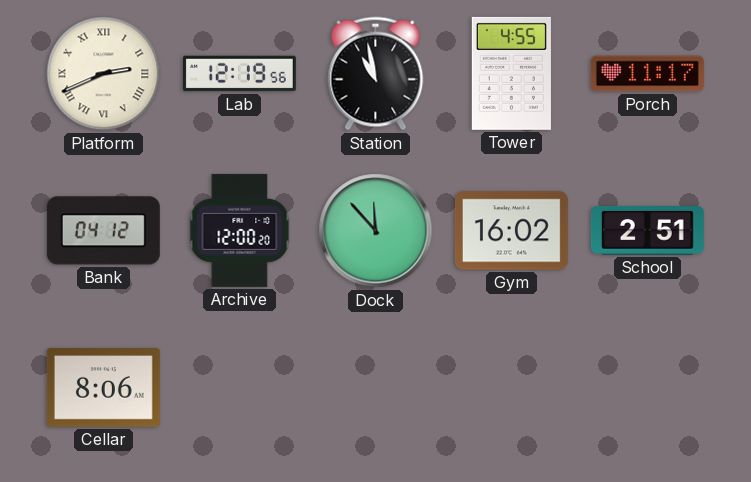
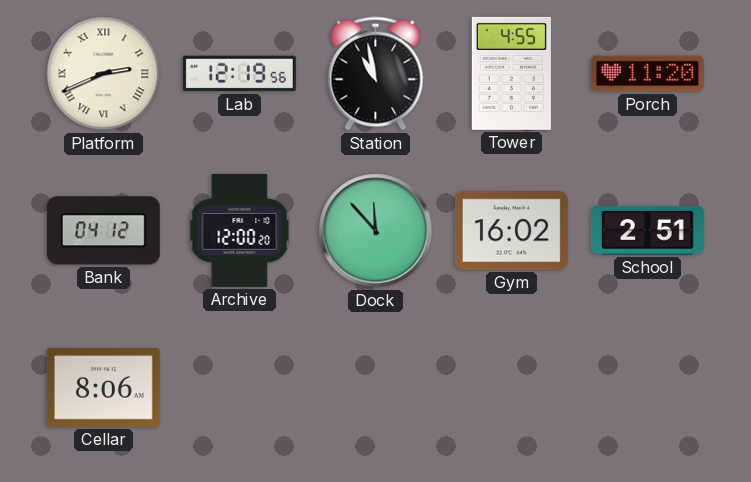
Porch: 11:17 -> 11:20 (647, 74)
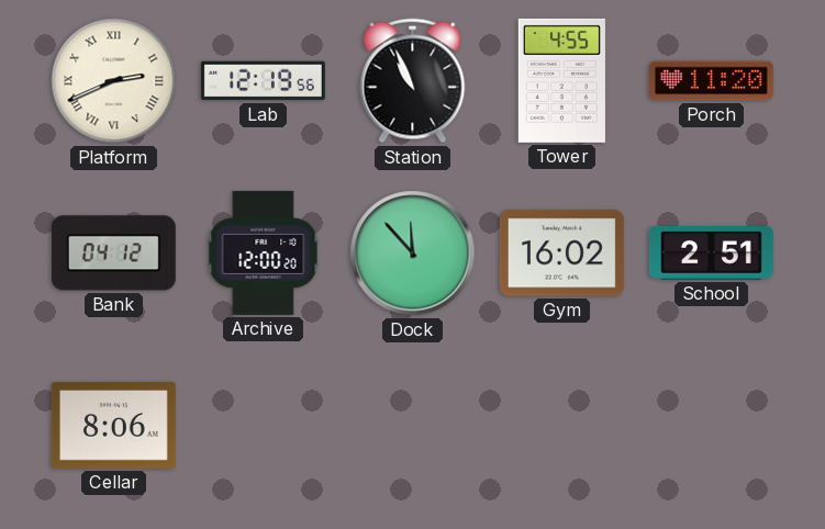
Station: 10:58 -> 10:56 (413, 81)
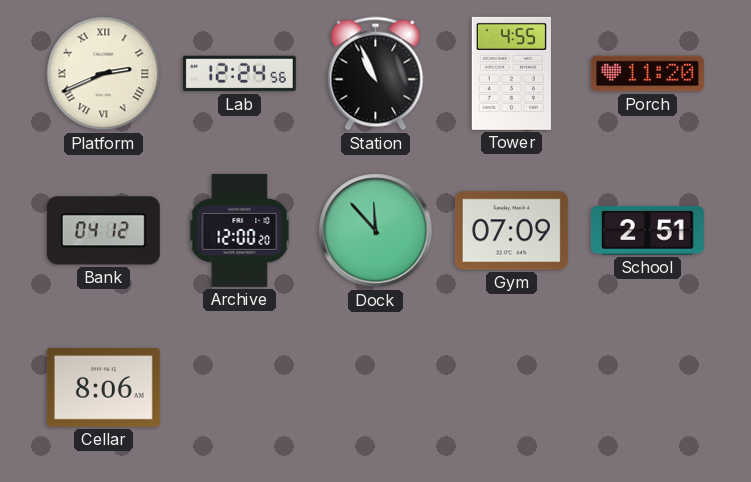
Lab: 12:19 -> 12:24 (239, 74)
Gym: 16:02 -> 07:09 (511, 231)
